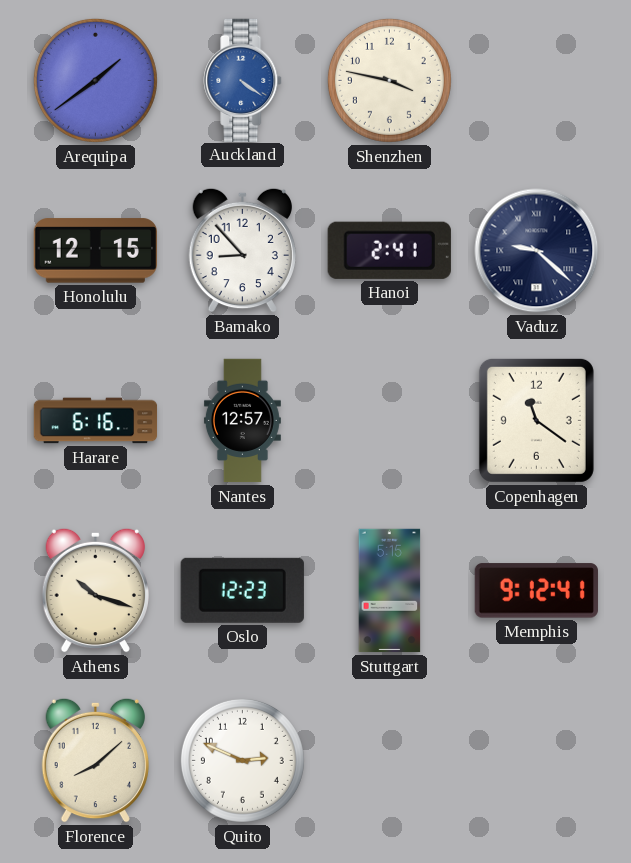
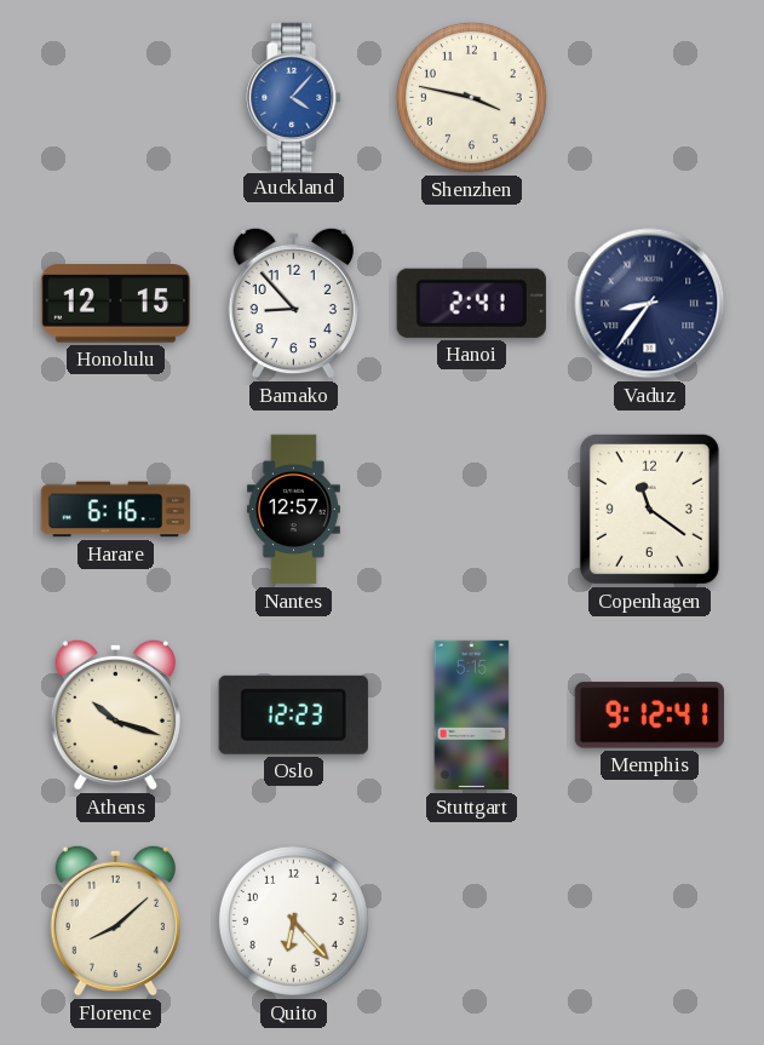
Arequipa: 1:39 -> none (95, 80)
Auckland: 4:21 -> 4:07 (294, 97)
Vaduz: 9:22 -> 8:36 (650, 304)
Quito: 2:49 -> 6:23 (293, 920)
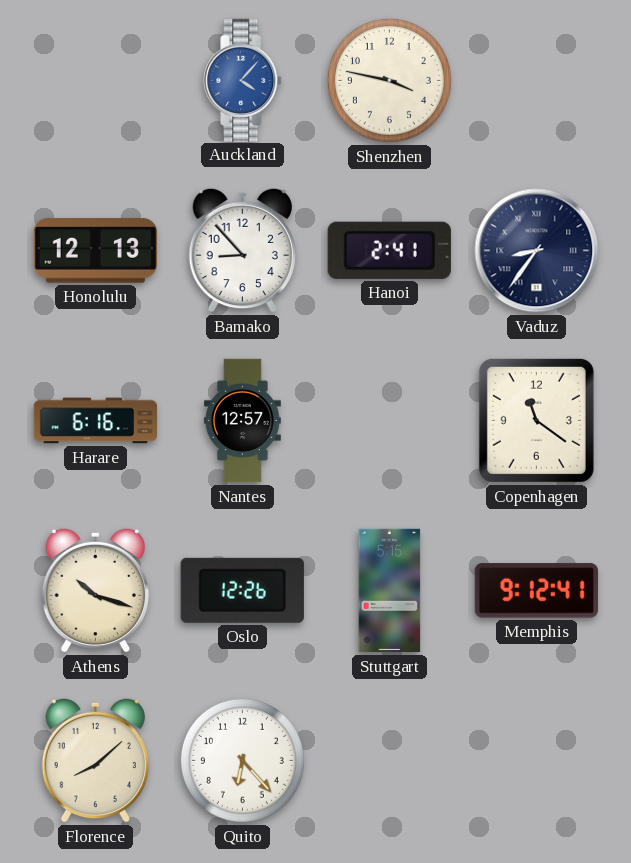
Honolulu: 12:15 -> 12:13 (95, 251)
Oslo: 12:23 -> 12:26 (242, 590)
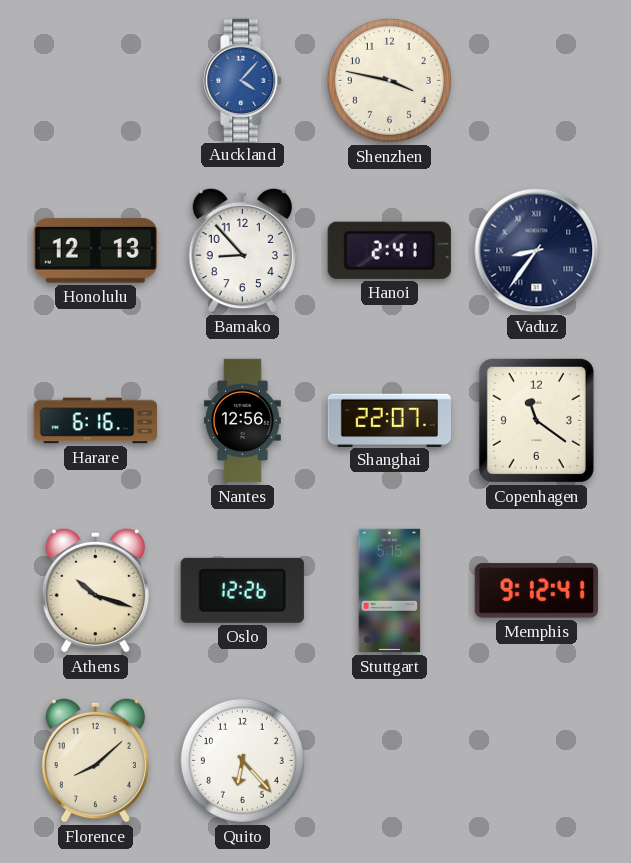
Nantes: 12:57 -> 12:56 (242, 421)
Shanghai: none -> 22:07 (389, 420)
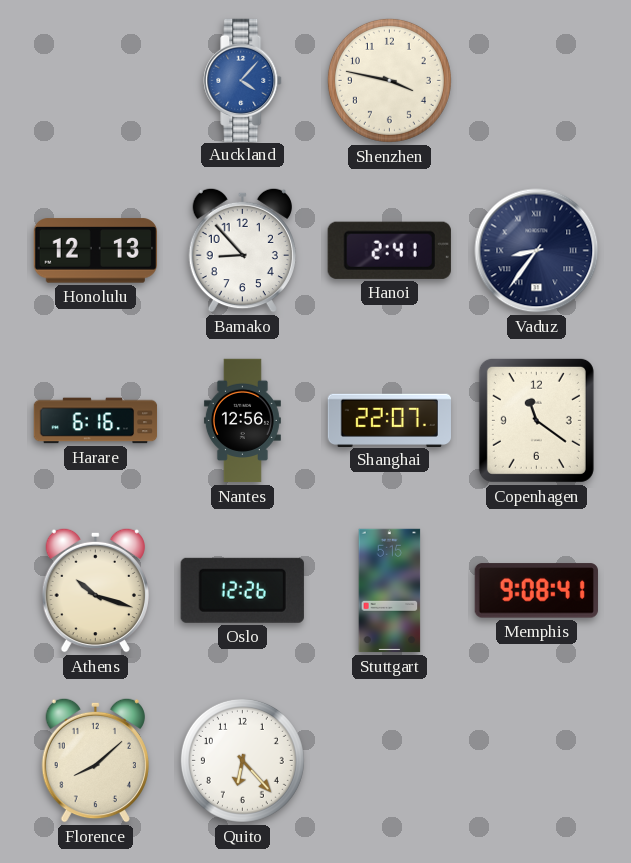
Memphis: 9:12 -> 9:08 (536, 591)
